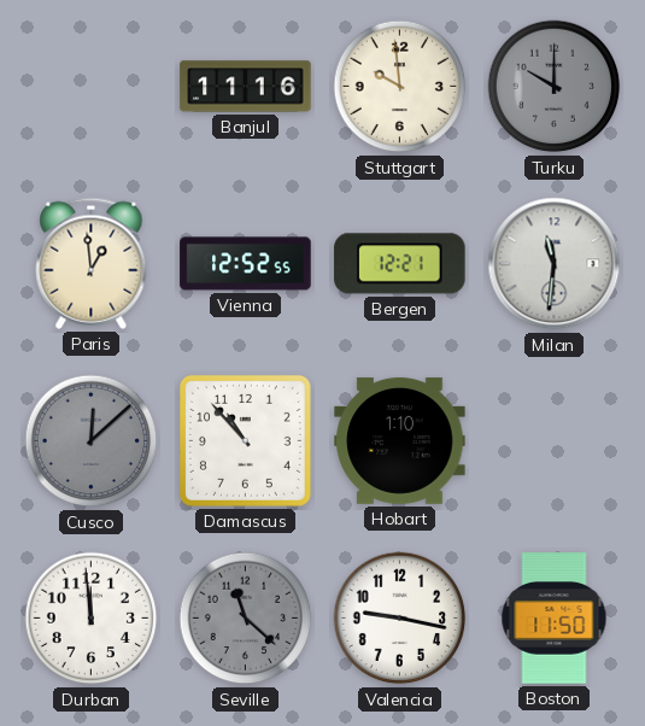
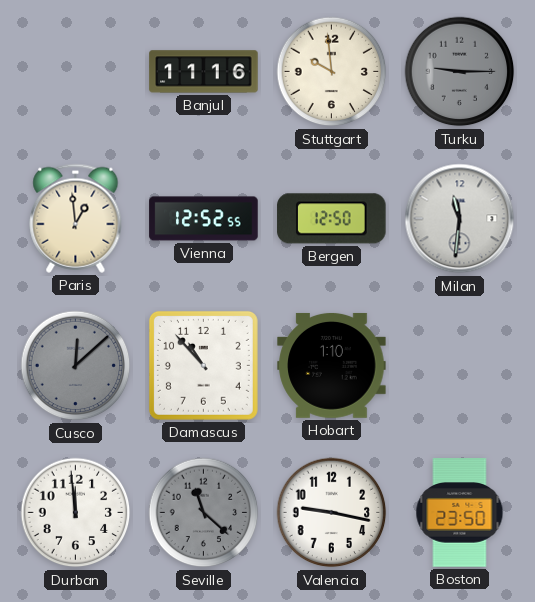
Turku: 10:00 -> 9:15 (460, 72)
Bergen: 12:21 -> 12:50 (332, 219)
Boston: 11:50 -> 23:50 (460, 513)
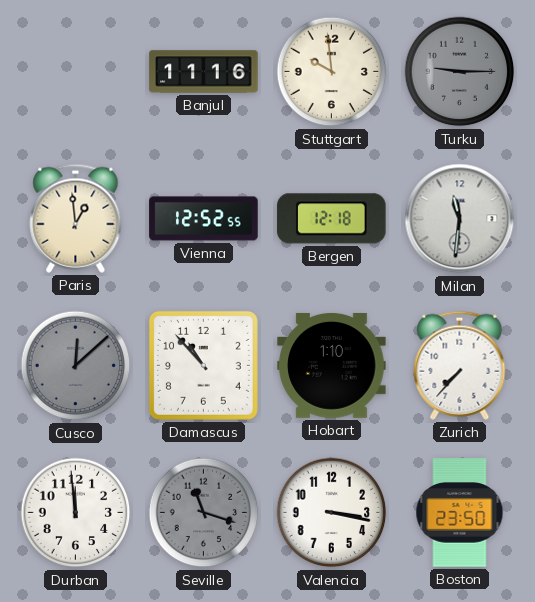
Bergen: 12:50 -> 12:18 (332, 219)
Zurich: none -> 7:37 (460, 365)
Seville: 11:22 -> 11:18 (204, 513)
Valencia: 9:17 -> 3:17 (332, 513)
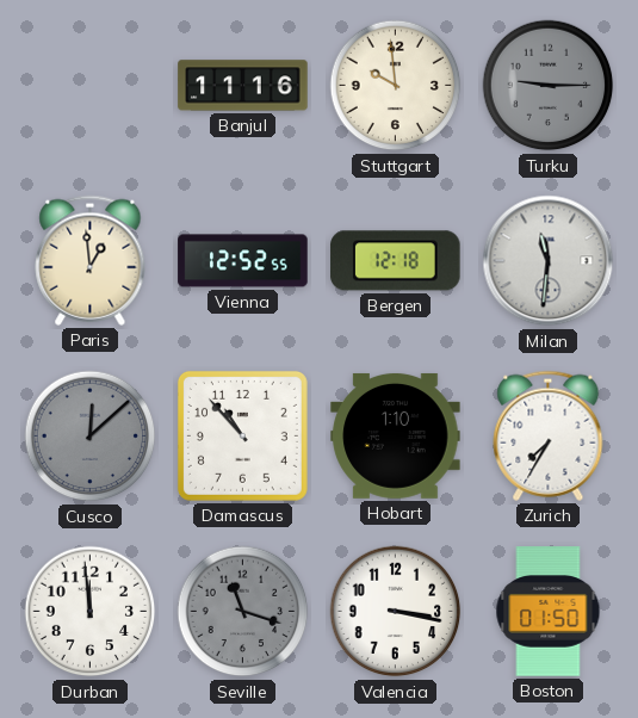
Zurich: 7:37 -> 7:35 (549, 435)
Boston: 23:50 -> 01:50 (549, 612)
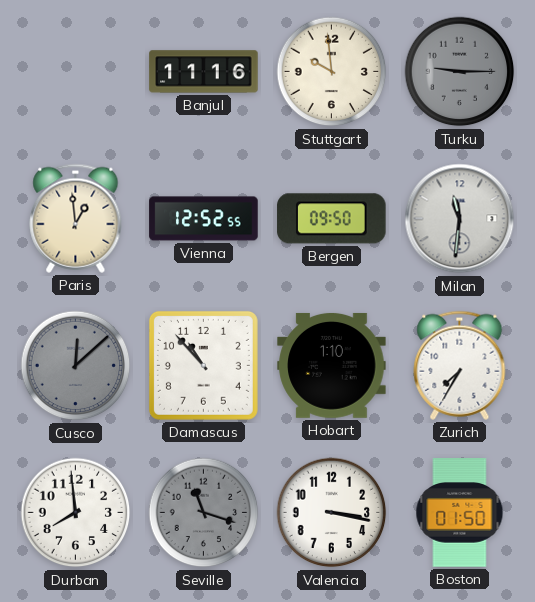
Bergen: 12:18 -> 09:50 (332, 219)
Durban: 11:59 -> 7:59 (76, 513)
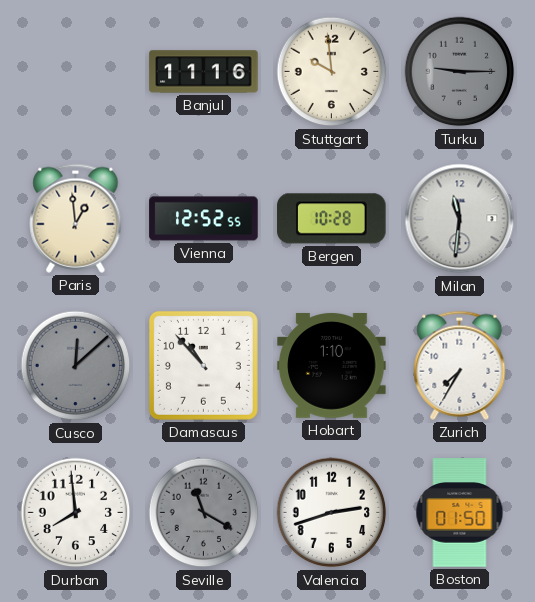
Bergen: 09:50 -> 10:28 (332, 219)
Seville: 11:18 -> 11:20 (204, 513)
Valencia: 3:17 -> 2:42 (332, 513)
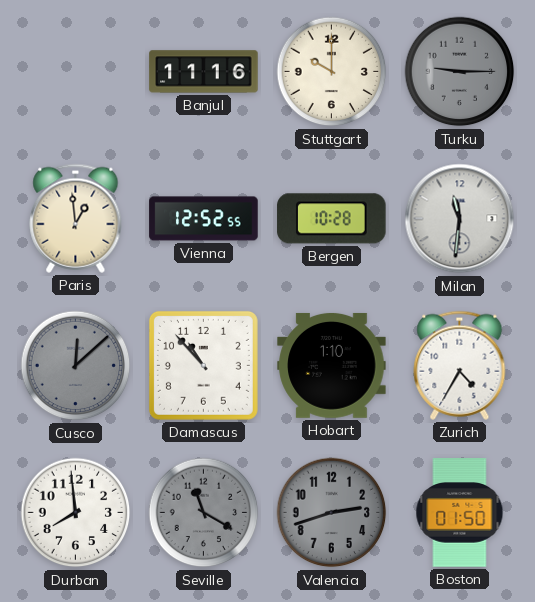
Stuttgart: 9:59 -> 10:00 (332, 72)
Zurich: 7:35 -> 4:35 (460, 365)
Valencia dial: white -> grey (332, 513)
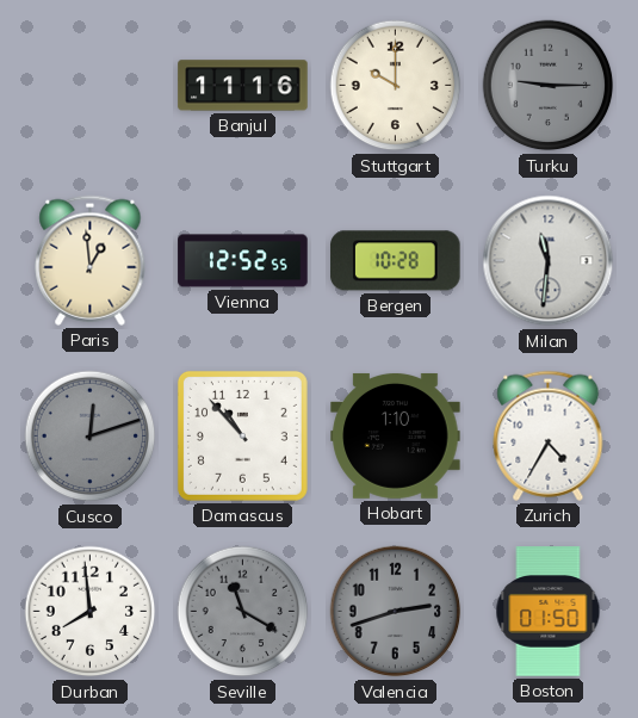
Cusco: 12:08 -> 12:12 (91, 437)
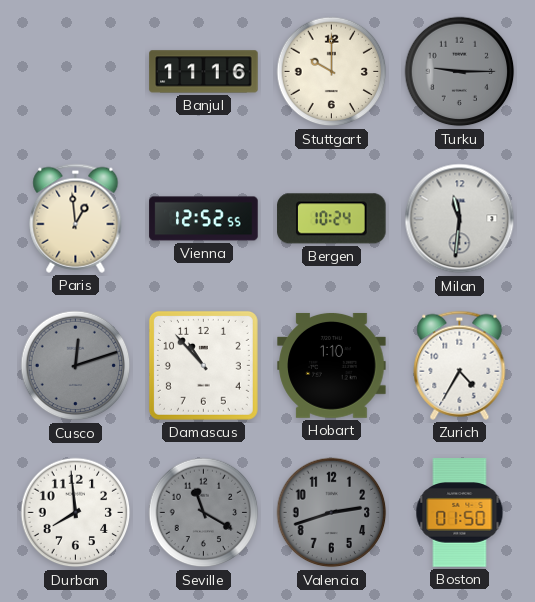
Bergen: 10:28 -> 10:24 (332, 219)
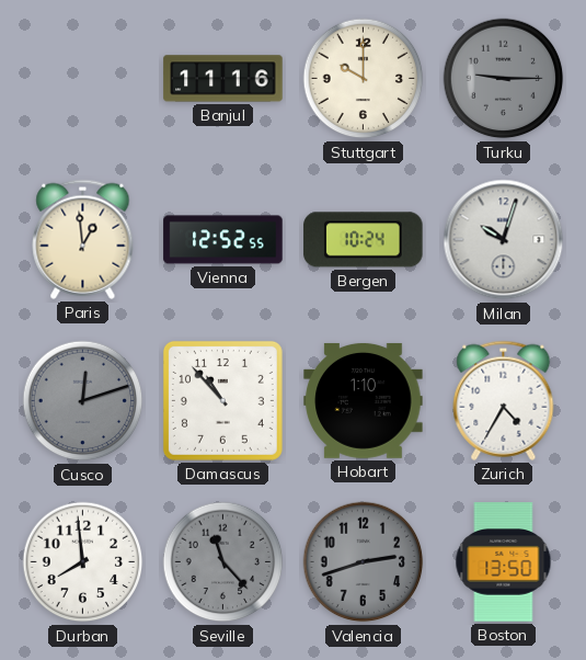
Milan: 11:31 -> 10:03 (504, 240)
Seville: 11:20 -> 11:23 (223, 562)
Boston: 01:50 -> 13:50 (504, 562)
